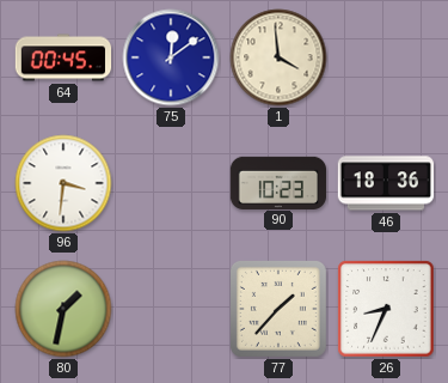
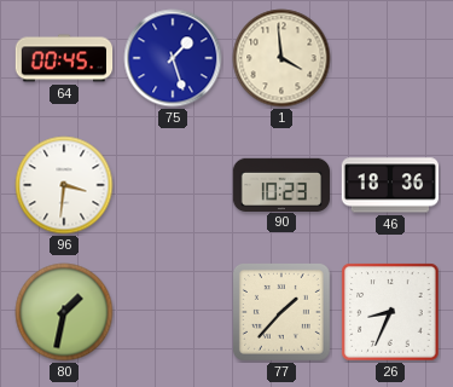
75: 12:09 -> 1:27 (173, 58)
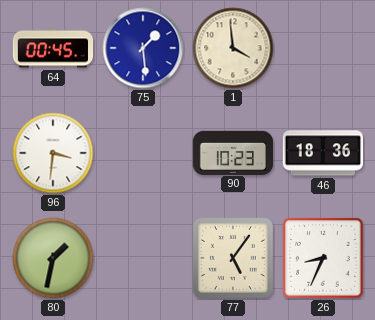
75: 1:27 -> 1:29 (143, 48)
77: 1:37 -> 5:06 (233, 258)
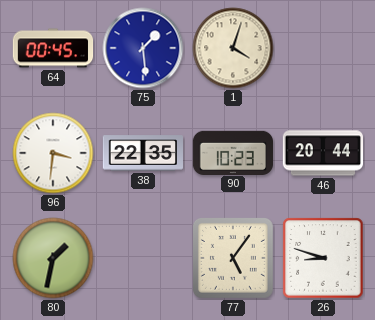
1: 3:59 -> 4:03 (233, 48)
38: none -> 22:35 (142, 153)
46: 18:36 -> 20:44 (322, 153)
26: 8:34 -> 8:48 (323, 258)
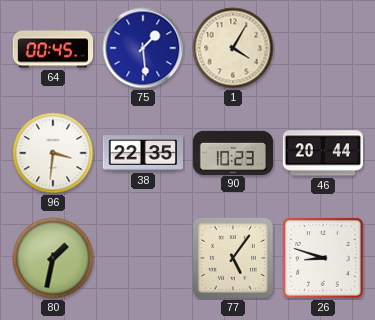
1: 4:03 -> 4:05 (233, 48)
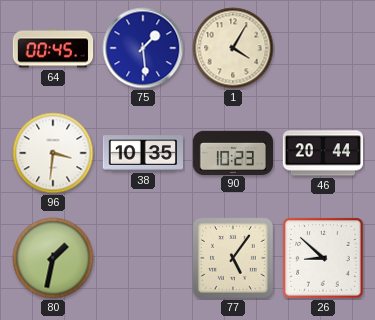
38: 22:35 -> 10:35 (142, 153)
26: 8:48 -> 8:52 (323, 258)
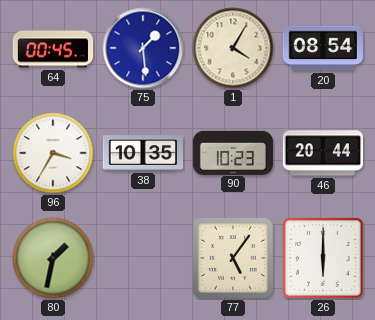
20: none -> 08:54 (322, 48)
96: 3:31 -> 3:35 (53, 153)
26: 8:52 -> 6:00 (323, 258)
